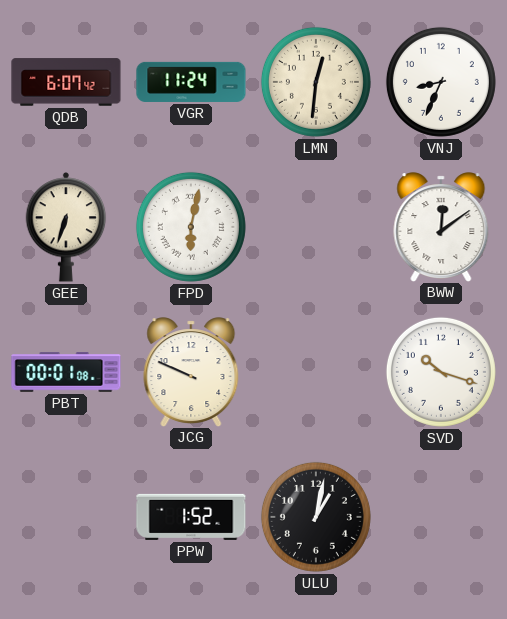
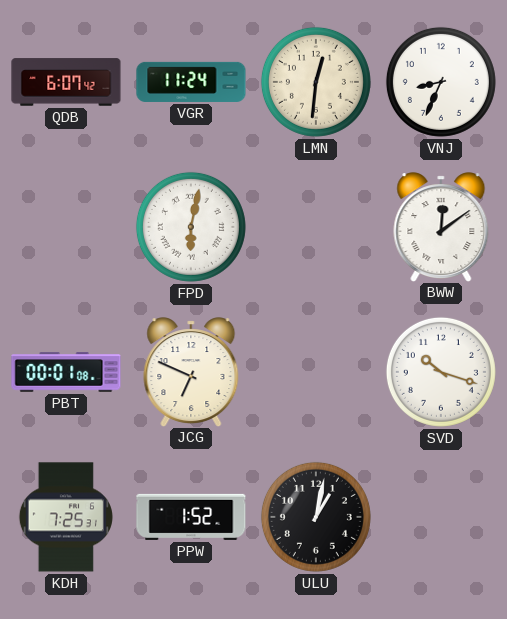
GEE: 6:33 -> none (66, 227)
JCG: 9:49 -> 6:49 (191, 372)
KDH: none -> 7:25 (66, 517)
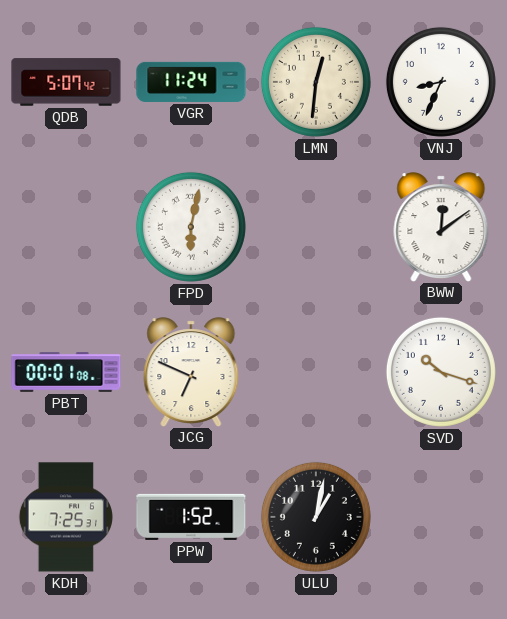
QDB: 6:07 -> 5:07 (66, 82)
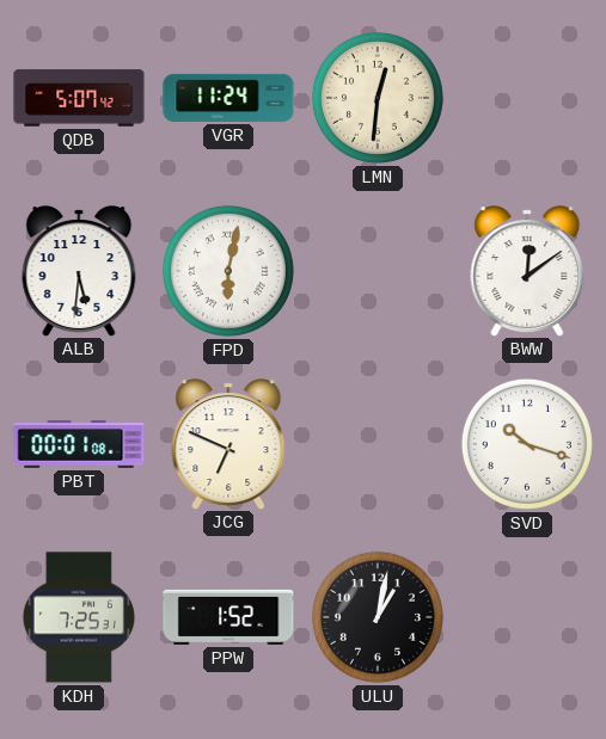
VNJ: 8:34 -> none (441, 82)
ALB: none -> 5:31 (79, 271)
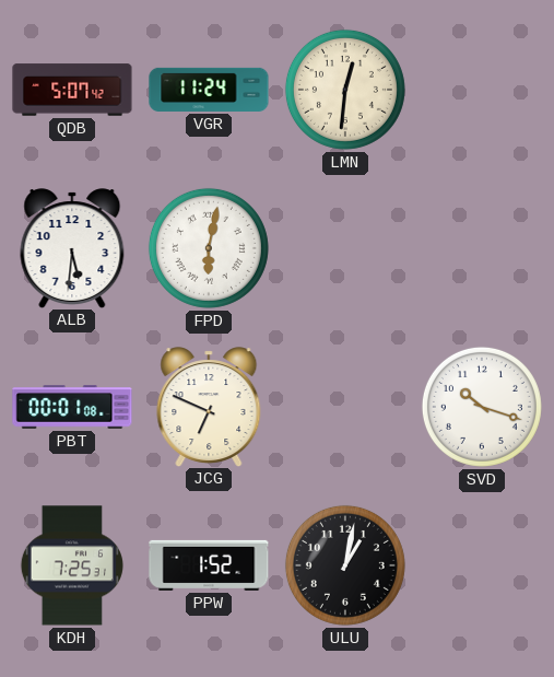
BWW: 12:09 -> none (527, 271)
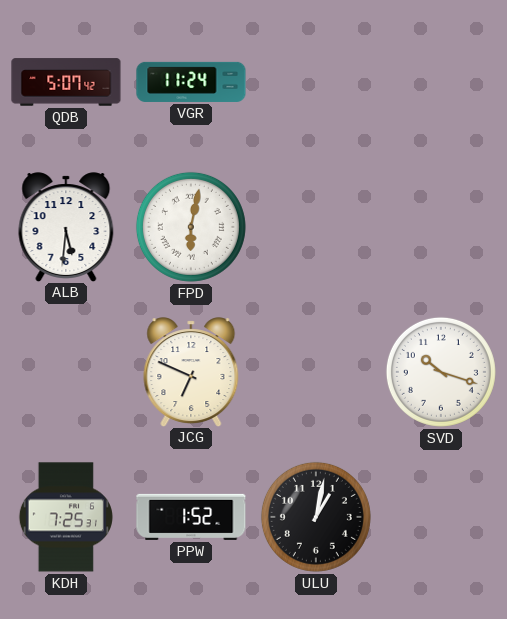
LMN: 12:31 -> none (345, 90)
PBT: 00:01 -> none (72, 407)
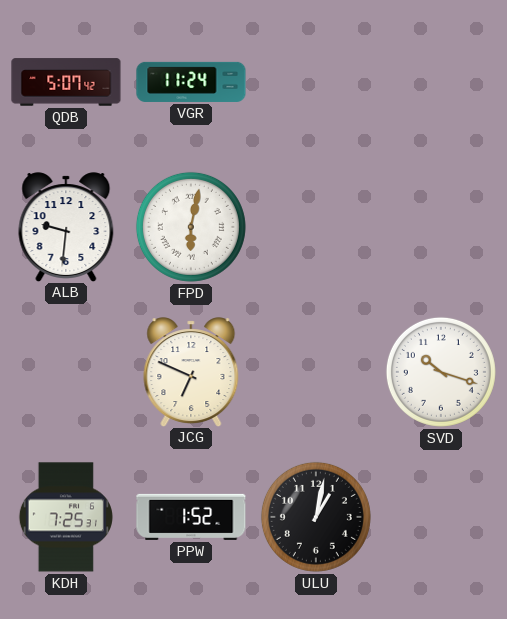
ALB: 5:31 -> 9:31 (66, 227)
